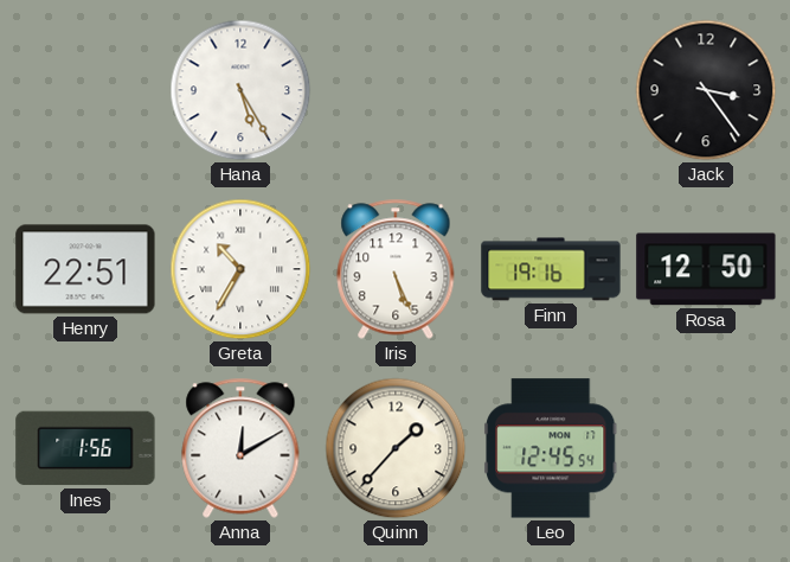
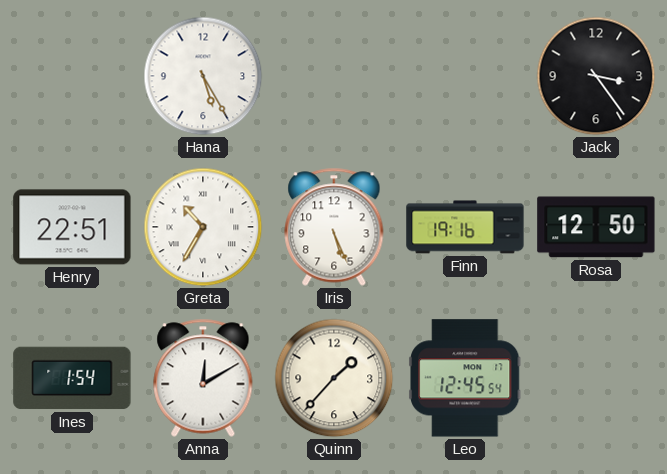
Ines: 1:56 -> 1:54 (72, 378)
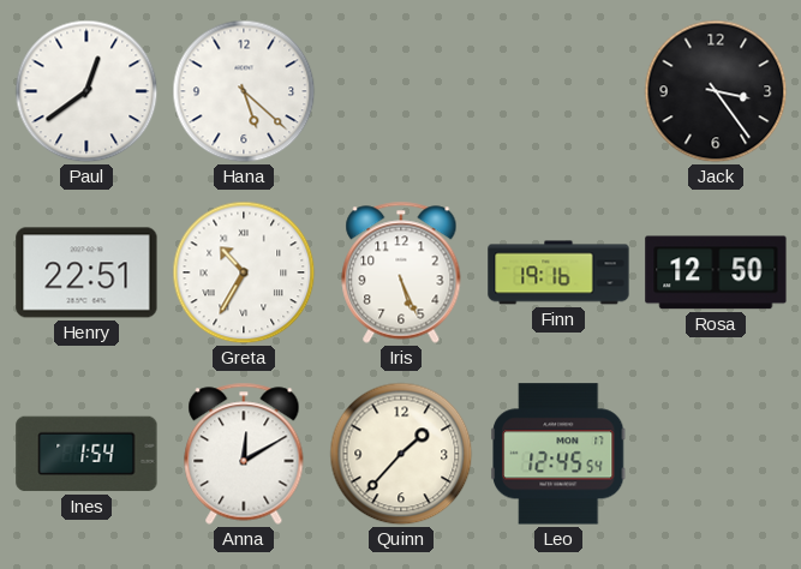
Paul: none -> 12:39 (86, 91)
Hana: 5:25 -> 5:22 (244, 91)
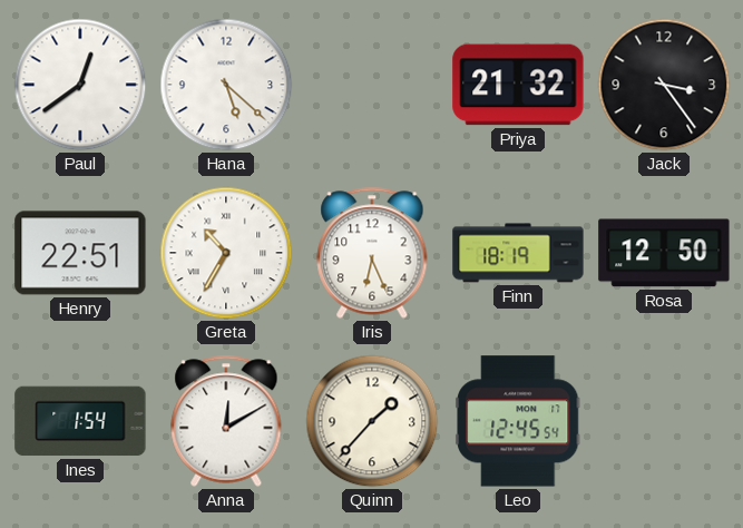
Priya: none -> 21:32 (518, 85)
Iris: 5:26 -> 6:26 (372, 253)
Finn: 19:16 -> 18:19 (518, 253)
